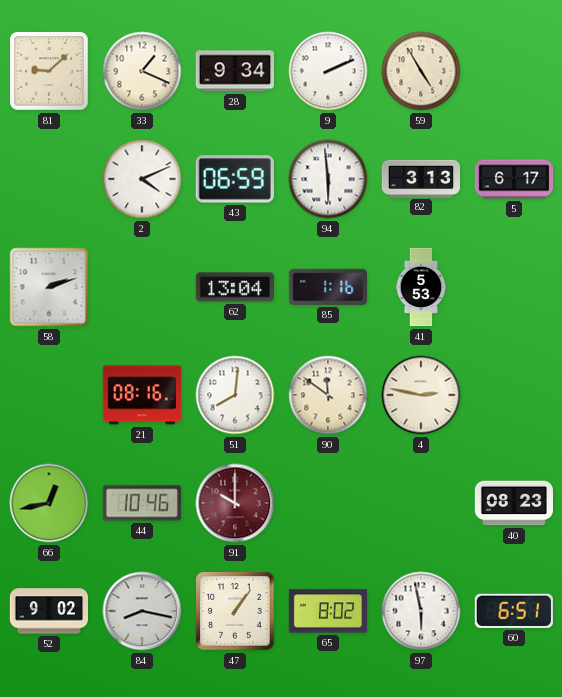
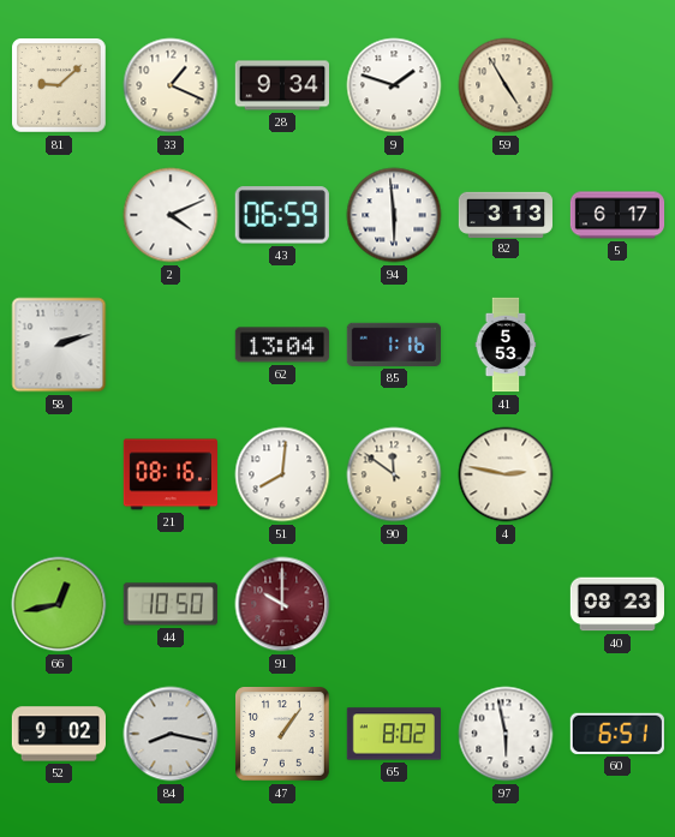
9: 2:11 -> 1:48 (394, 85)
44: 10:46 -> 10:50 (171, 604)
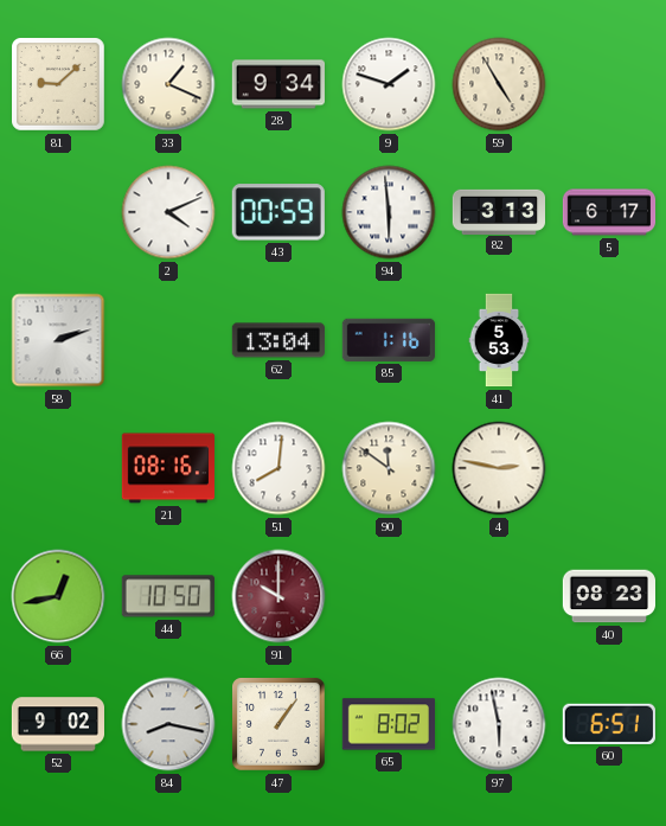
43: 06:59 -> 00:59 (278, 212)
